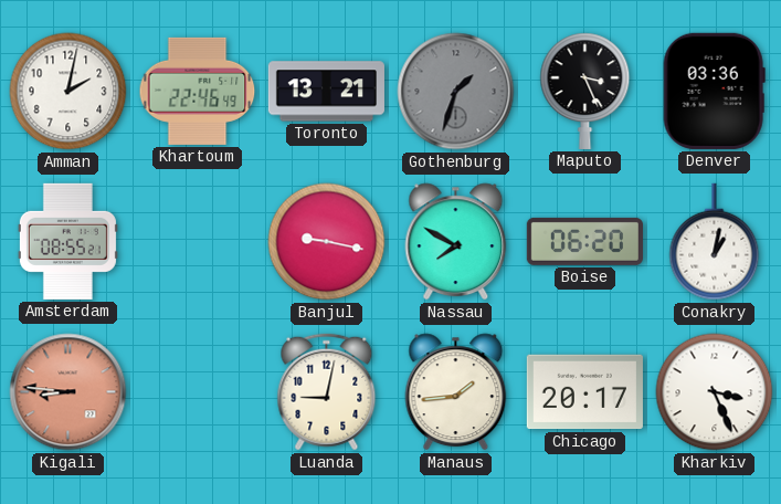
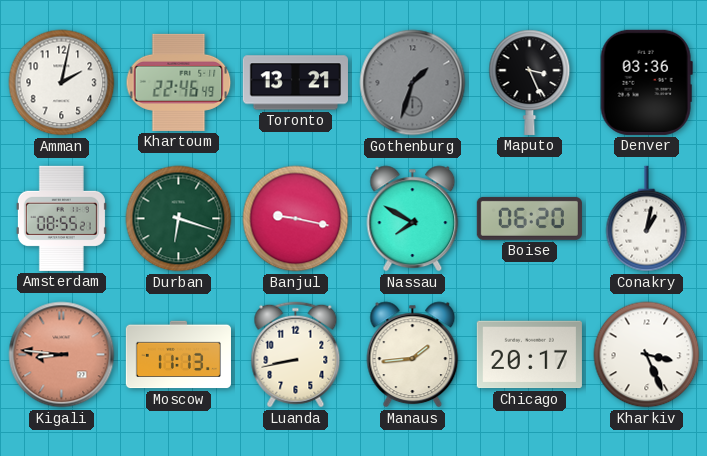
Durban: none -> 6:18 (179, 219)
Moscow: none -> 11:13 (178, 355)
Luanda: 9:02 -> 8:43 (296, 355)
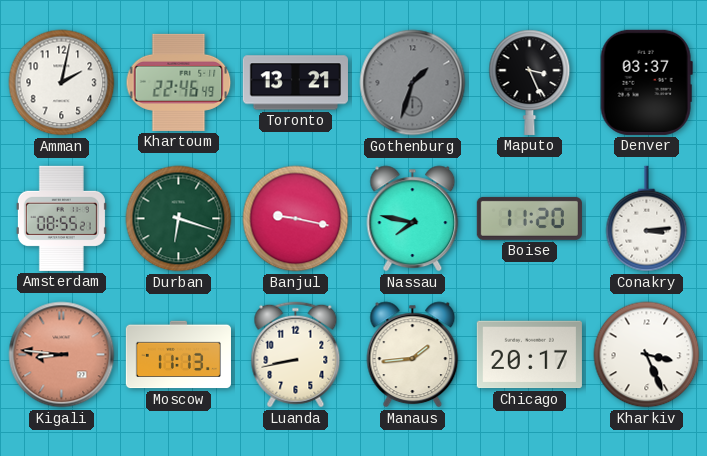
Denver: 03:36 -> 03:37 (646, 82)
Nassau: 7:50 -> 7:47 (413, 219)
Boise: 06:20 -> 11:20 (529, 218)
Conakry: 1:02 -> 3:14 (647, 219)
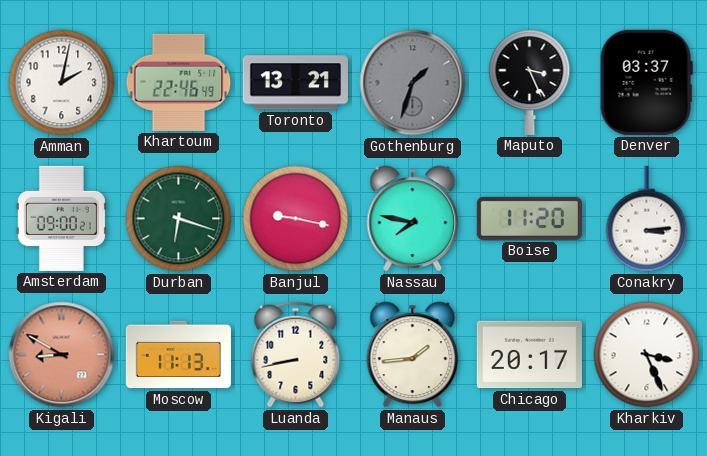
Amsterdam: 08:55 -> 09:00 (61, 218)
Kigali: 8:46 -> 8:50 (62, 355)
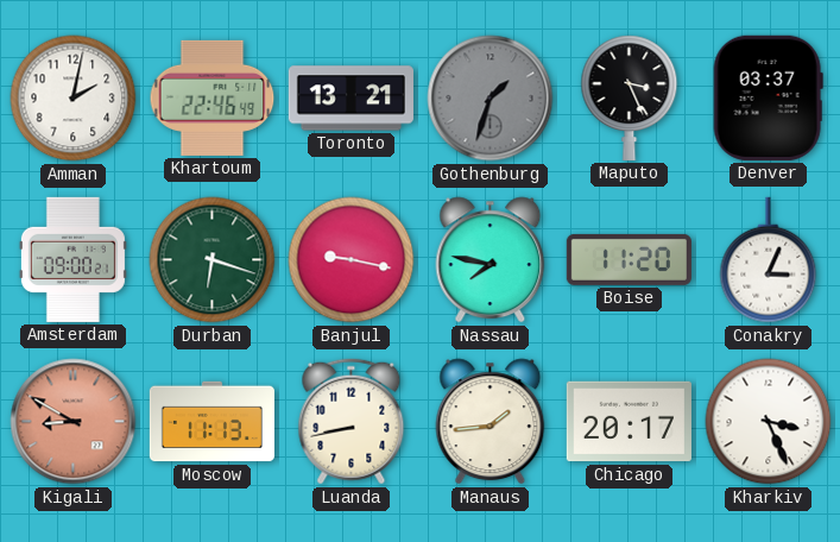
Conakry: 3:14 -> 3:04 (769, 260)
